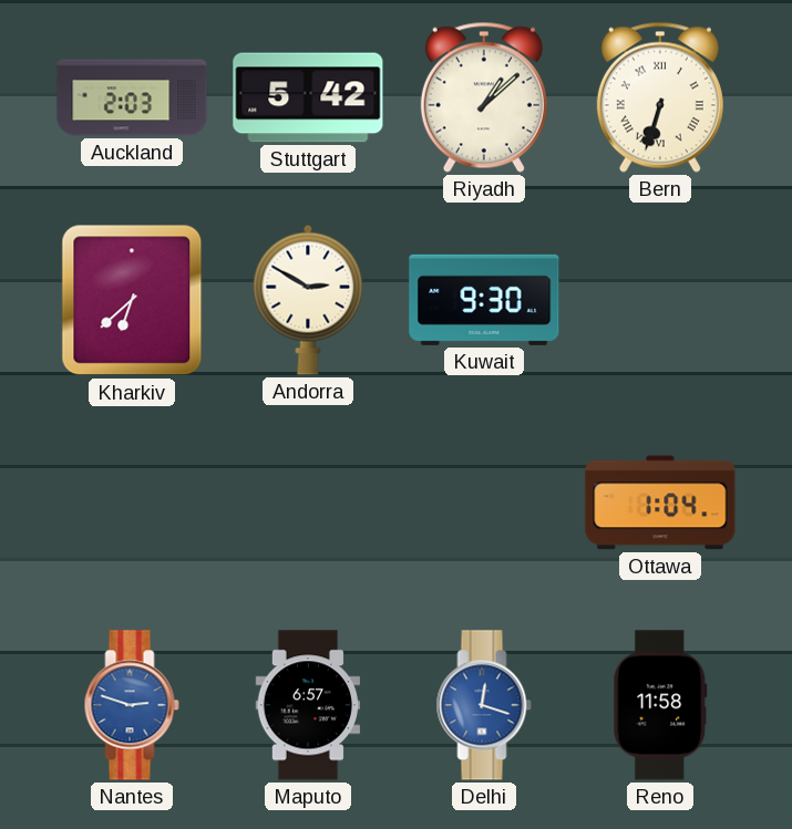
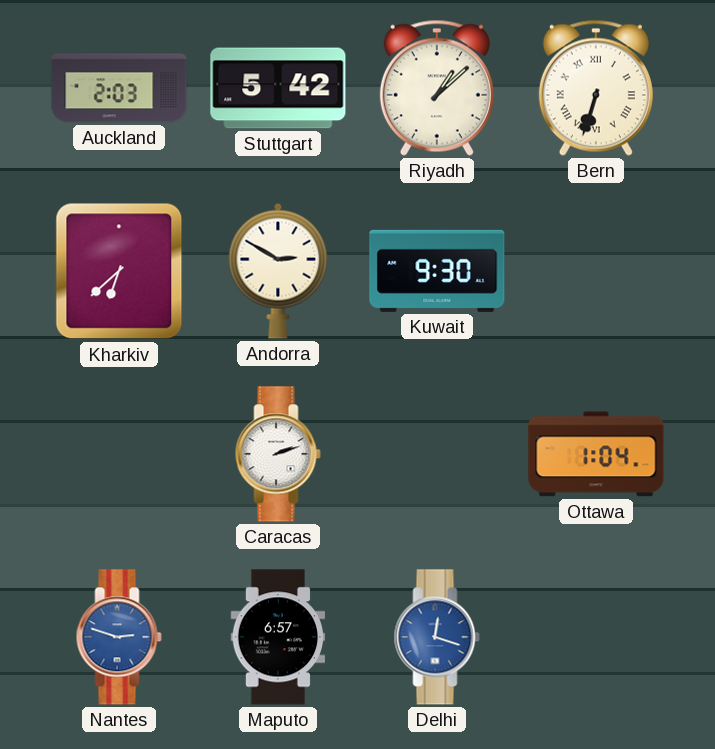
Caracas: none -> 2:12 (278, 454)
Reno: 11:58 -> none (660, 705)
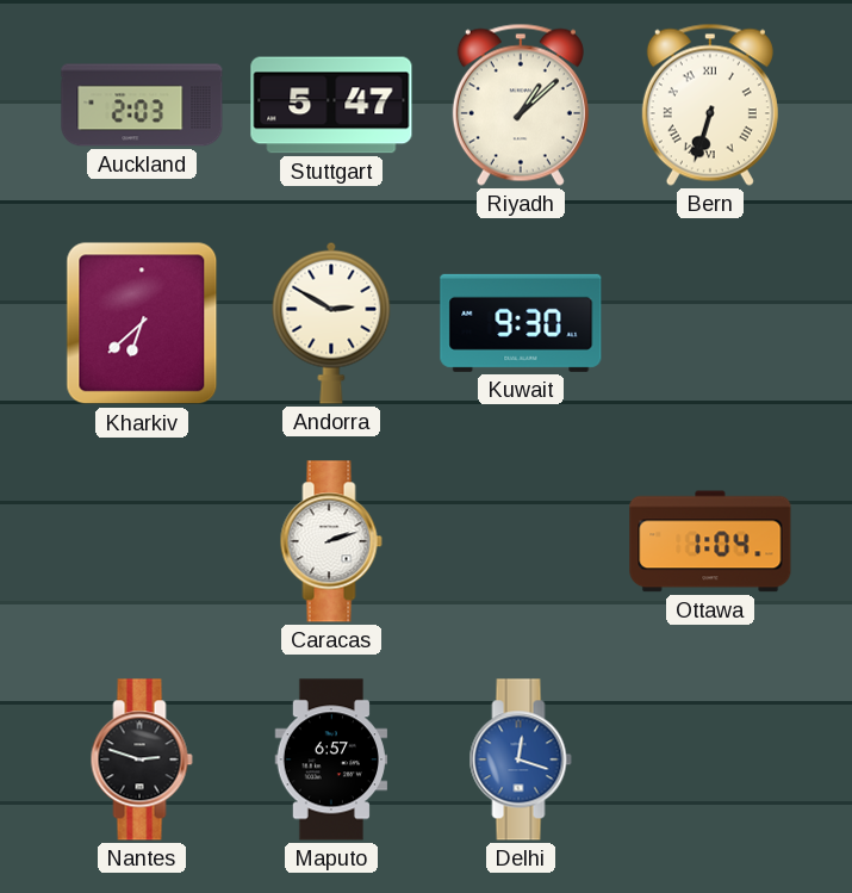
Stuttgart: 5:42 -> 5:47 (331, 105)
Nantes dial: blue -> black (142, 759)
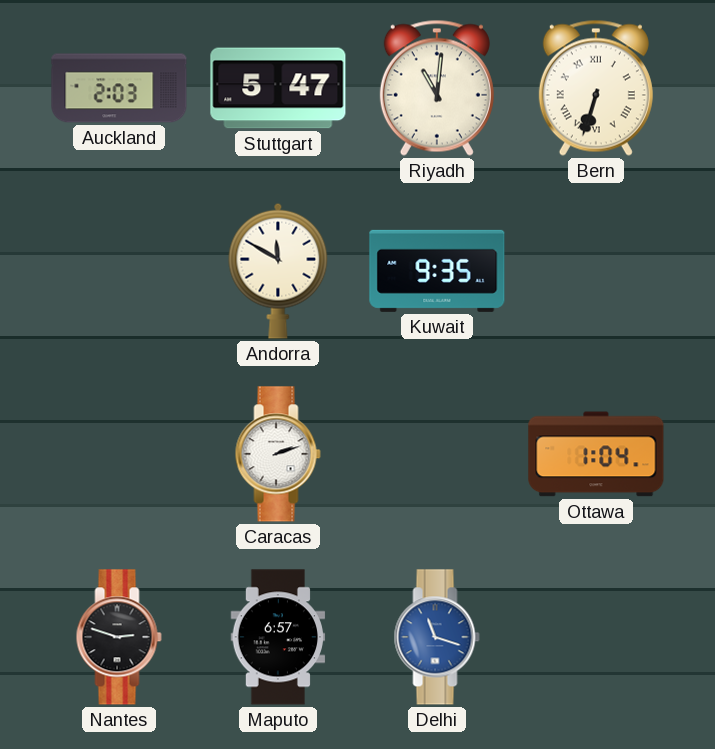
Riyadh: 1:08 -> 11:01 (437, 88)
Kharkiv: 6:38 -> none (142, 323)
Andorra: 2:50 -> 11:50 (278, 271)
Kuwait: 9:30 -> 9:35 (437, 271)
Delhi: 12:18 -> 11:18 (437, 637)
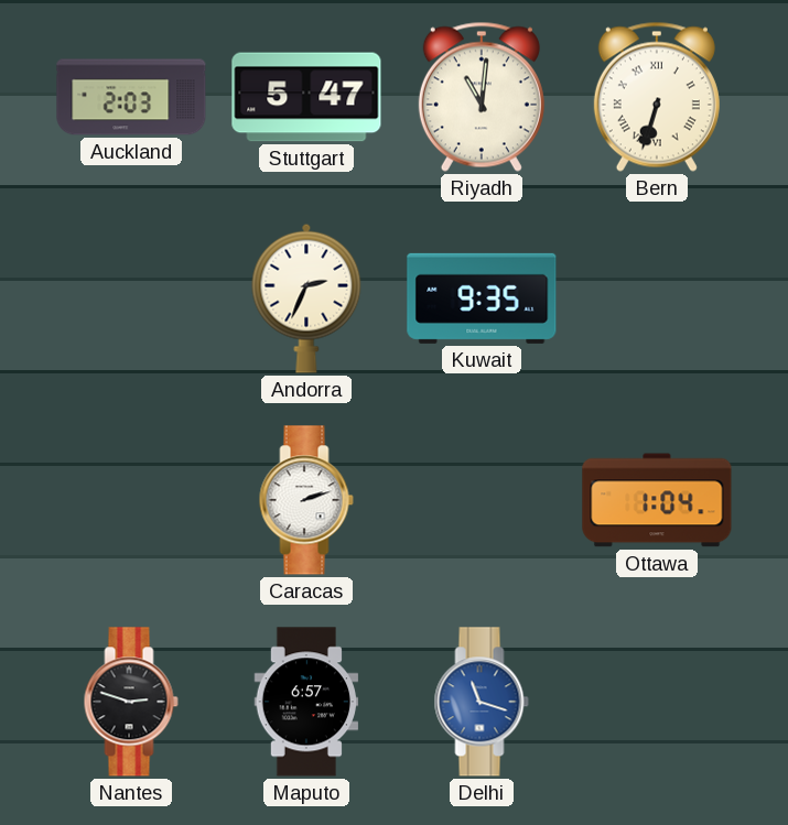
Andorra: 11:50 -> 2:34 (306, 298)
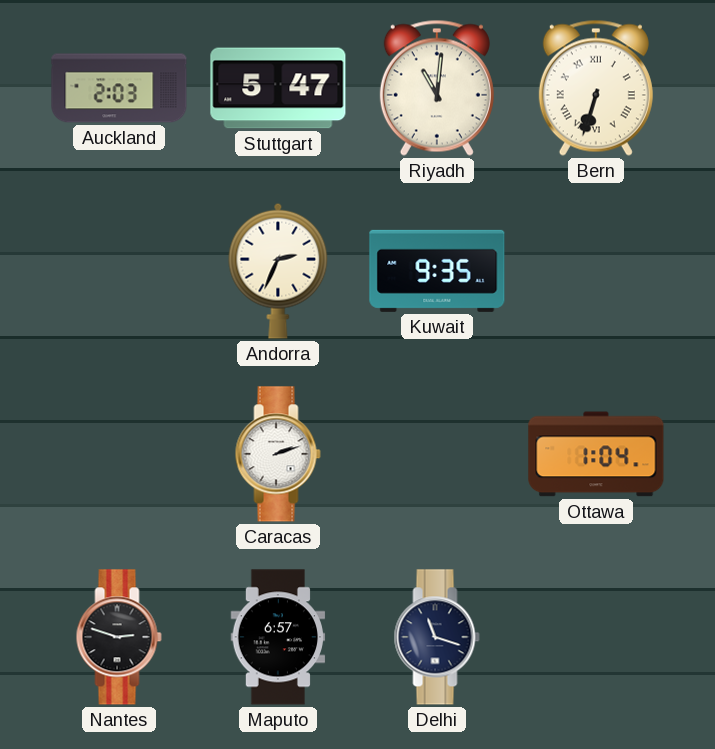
Delhi dial: blue -> navy (437, 637)
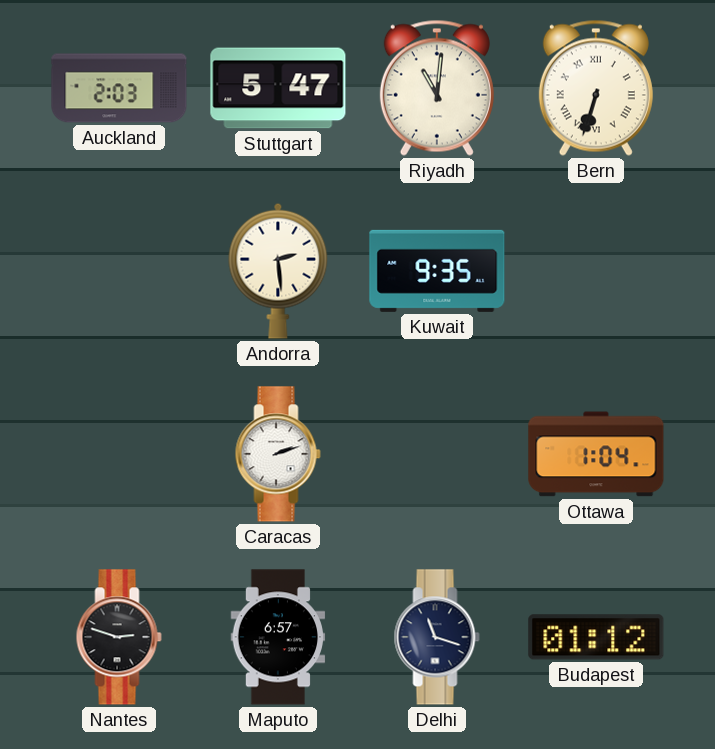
Andorra: 2:34 -> 2:29 (278, 271)
Budapest: none -> 01:12 (596, 637)
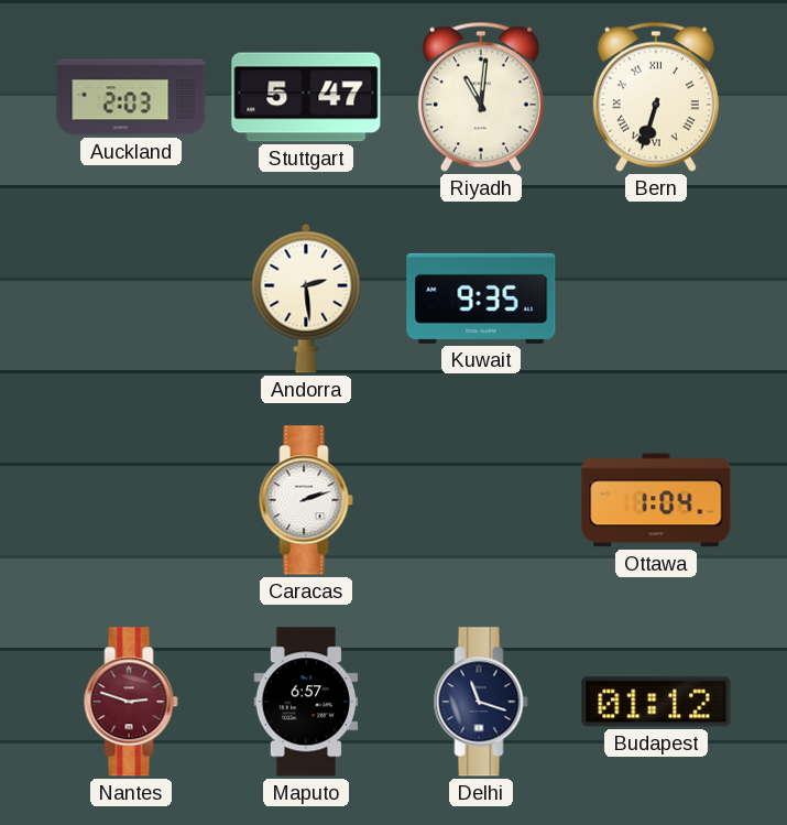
Nantes dial: black -> burgundy (131, 702)
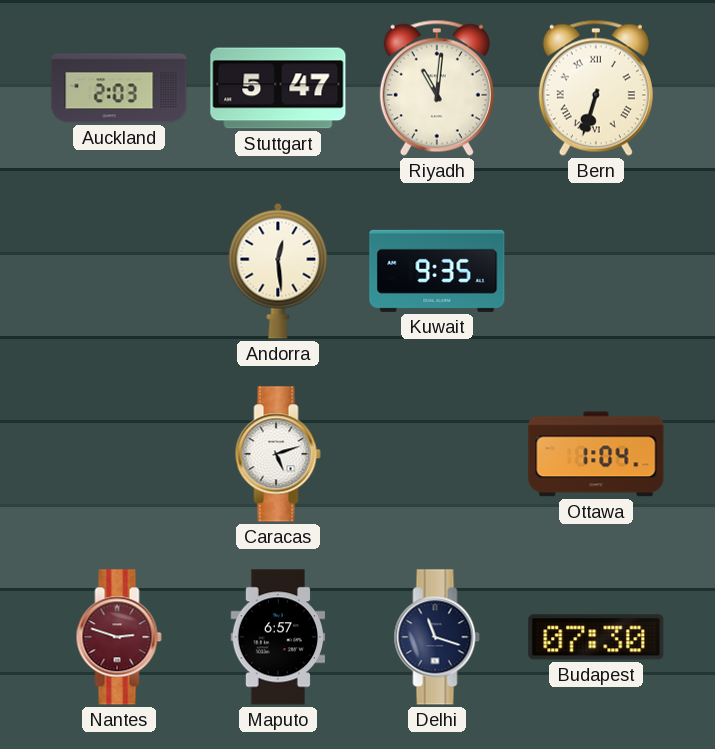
Andorra: 2:29 -> 12:29 (278, 271)
Caracas: 2:12 -> 5:12 (278, 454)
Budapest: 01:12 -> 07:30 (596, 637)
